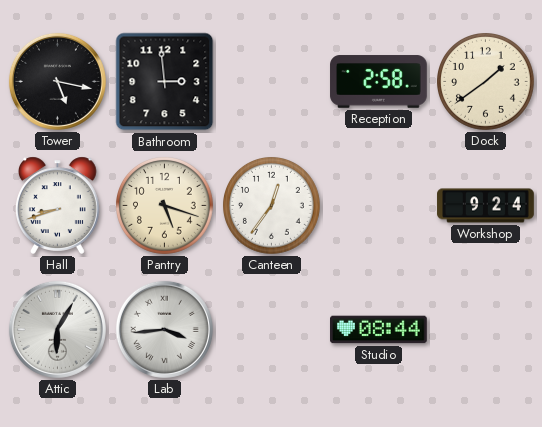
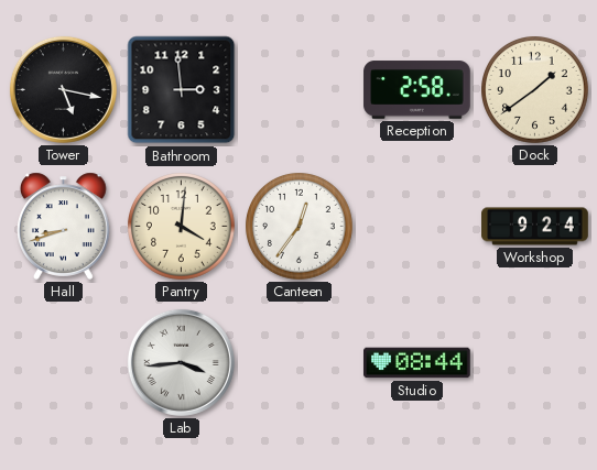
Pantry: 5:18 -> 4:01 (182, 227)
Attic: 6:05 -> none (57, 329)
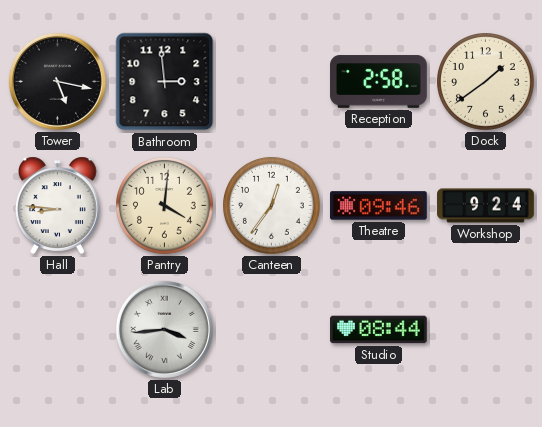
Hall: 8:42 -> 8:46 (57, 205)
Theatre: none -> 09:46 (379, 206)
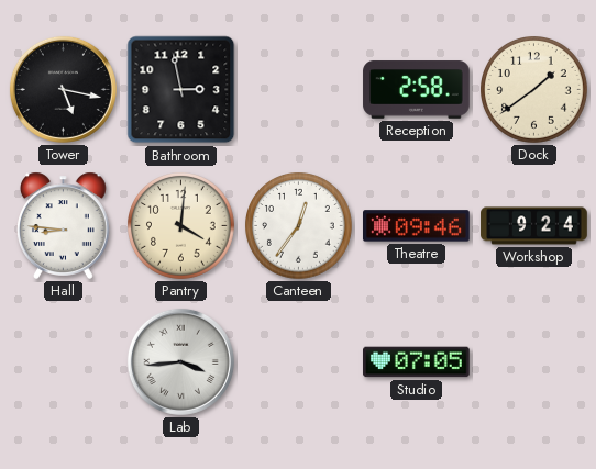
Bathroom: 2:59 -> 2:58 (181, 90)
Studio: 08:44 -> 07:05 (417, 362)
